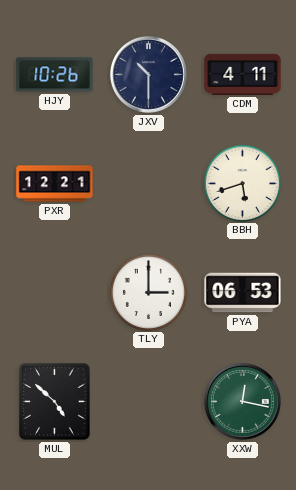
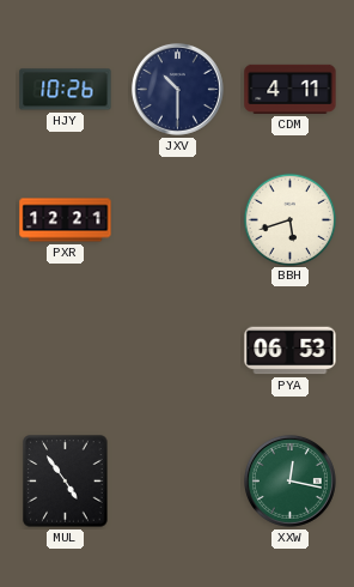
TLY: 3:00 -> none (148, 292)
MUL: 4:52 -> 4:54 (66, 482)
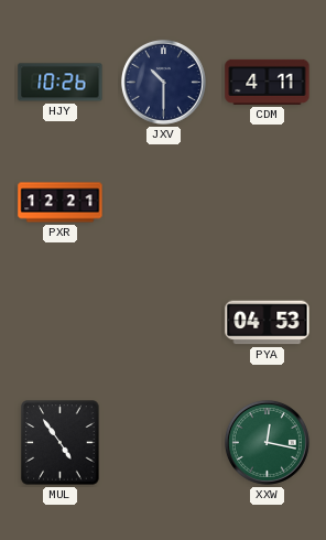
BBH: 5:42 -> none (289, 219)
PYA: 06:53 -> 04:53 (268, 323)
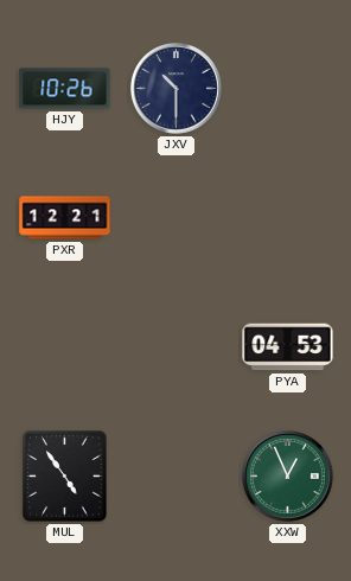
CDM: 4:11 -> none (268, 82)
XXW: 12:17 -> 12:56 (287, 475)
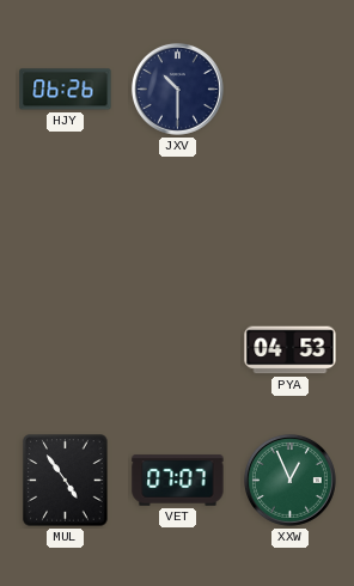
HJY: 10:26 -> 06:26 (66, 90)
PXR: 12:21 -> none (65, 218)
VET: none -> 07:07 (178, 481)
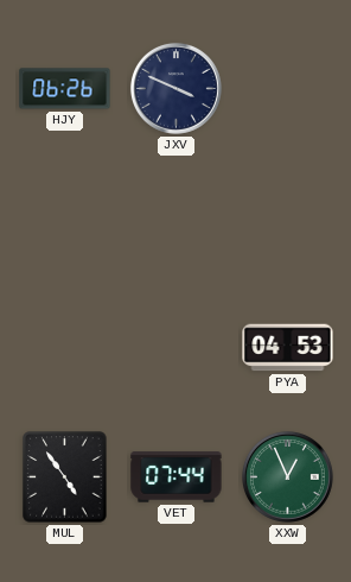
JXV: 10:30 -> 3:49 (175, 88)
VET: 07:07 -> 07:44 (177, 477)
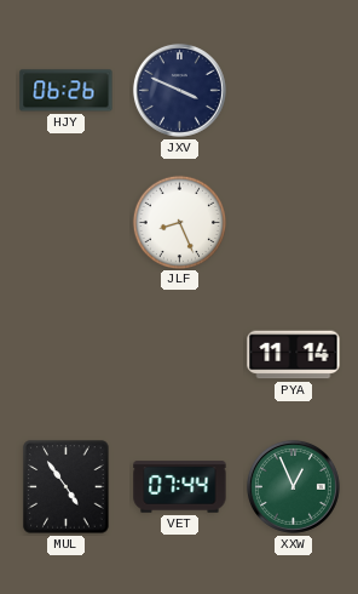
JLF: none -> 8:26 (179, 222)
PYA: 04:53 -> 11:14 (294, 355)
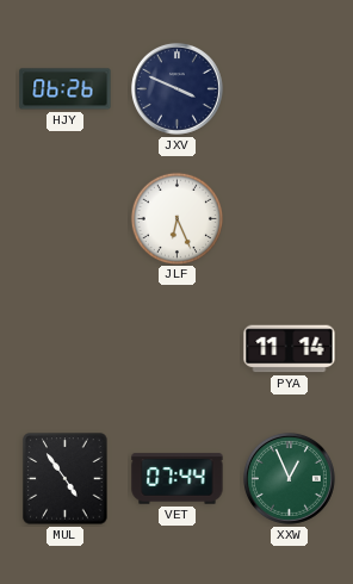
JLF: 8:26 -> 6:26 (176, 218)
